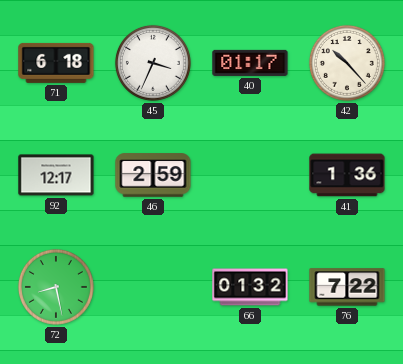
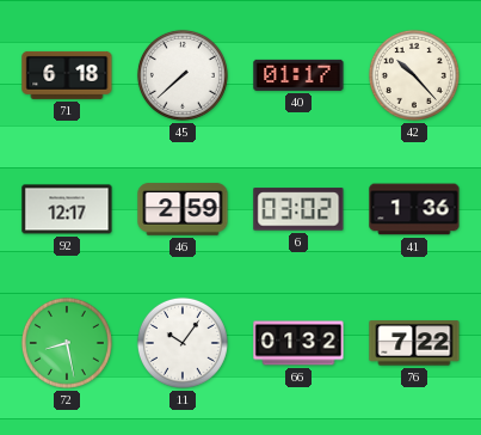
45: 3:34 -> 7:38 (183, 75)
6: none -> 03:02 (298, 209)
11: none -> 10:06 (183, 343)
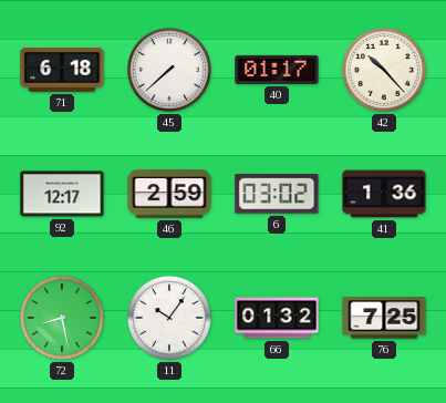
76: 7:22 -> 7:25 (384, 318)
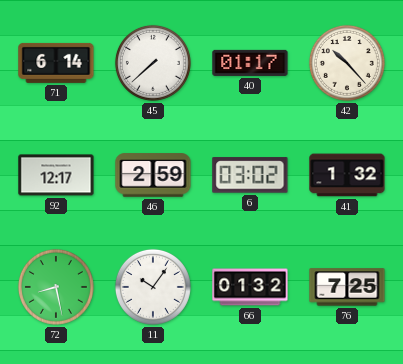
71: 6:18 -> 6:14 (56, 63)
41: 1:36 -> 1:32 (347, 175)
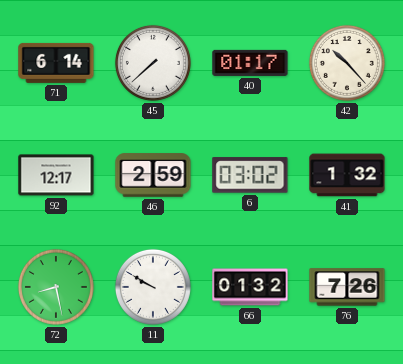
11: 10:06 -> 9:50 (153, 287)
76: 7:25 -> 7:26 (347, 287)
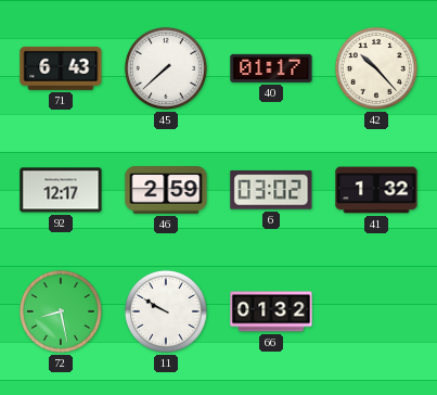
71: 6:14 -> 6:43 (61, 68)
76: 7:26 -> none (347, 287)
